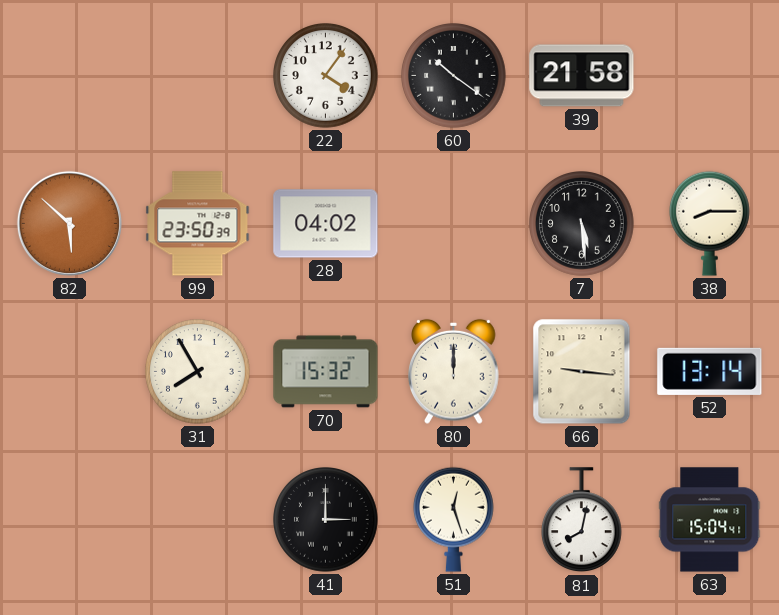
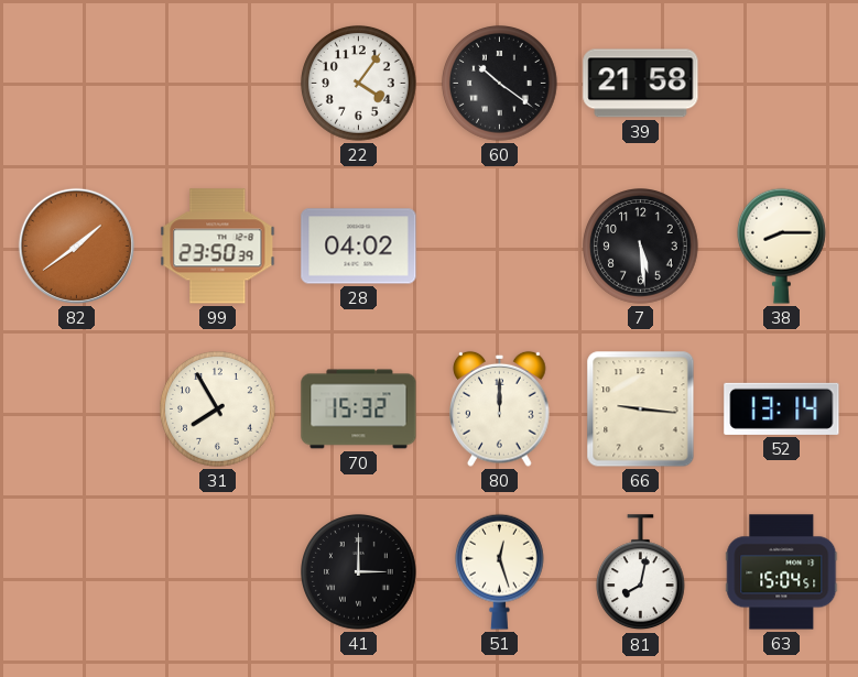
82: 5:52 -> 1:39 (76, 245)
63: 15:04:41 -> 15:04:51 (782, 572)
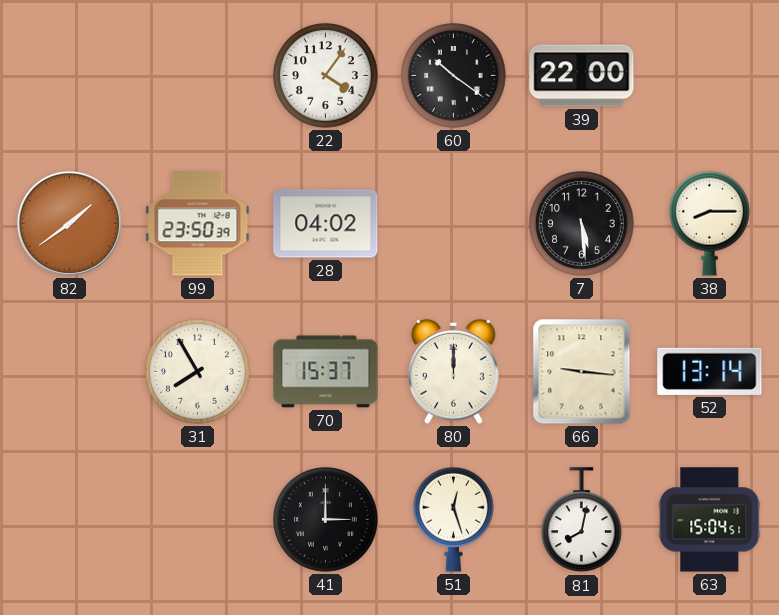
39: 21:58 -> 22:00 (582, 76)
70: 15:32 -> 15:37 (326, 372)
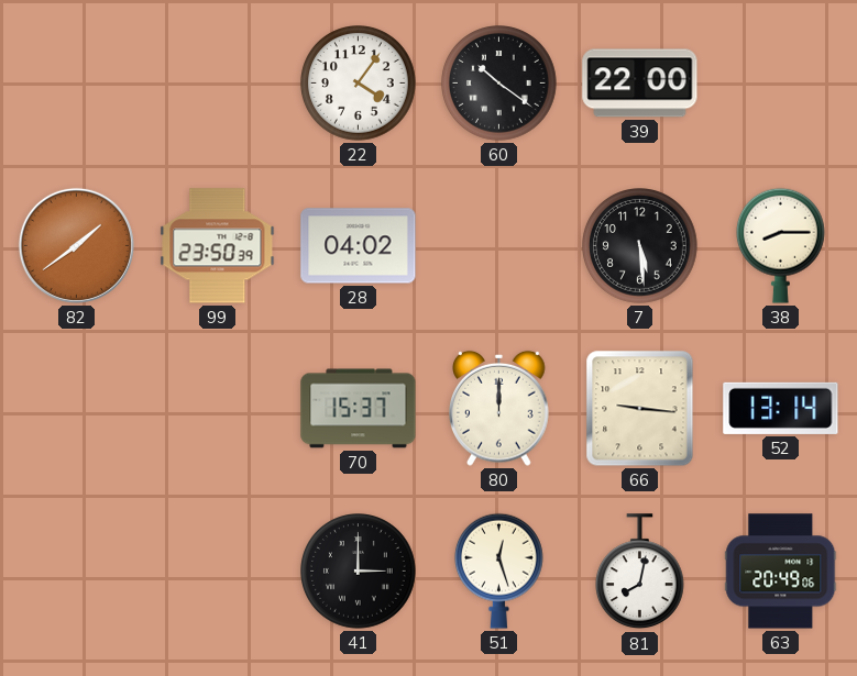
31: 7:55 -> none (198, 372)
63: 15:04 -> 20:49 (781, 572)
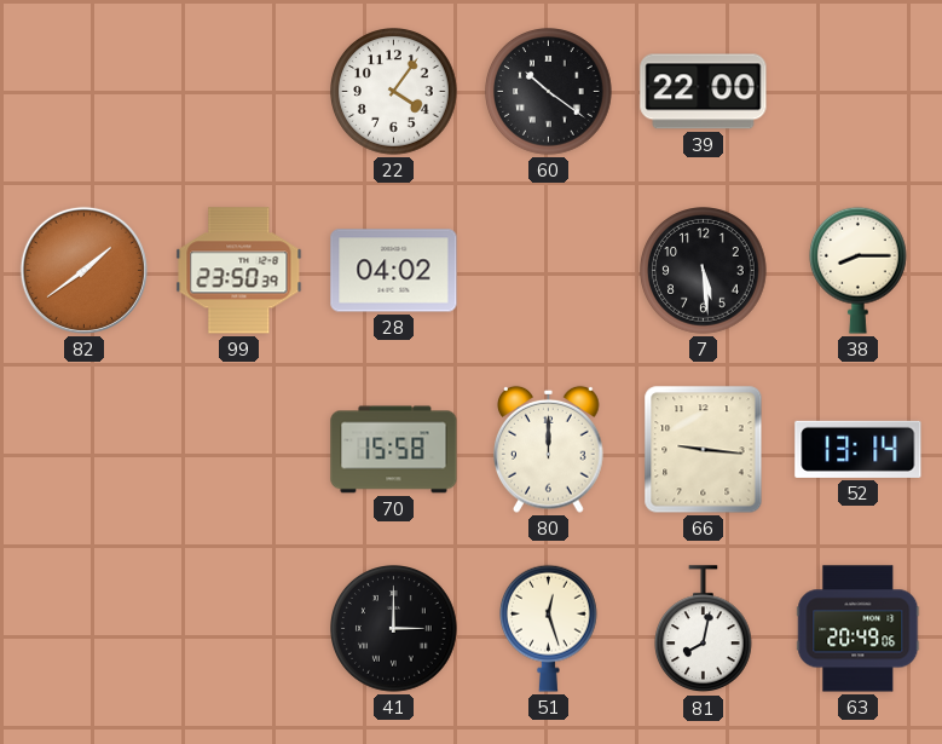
70: 15:37 -> 15:58 (394, 450)
